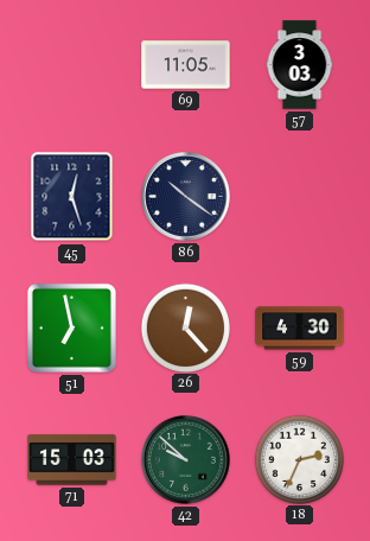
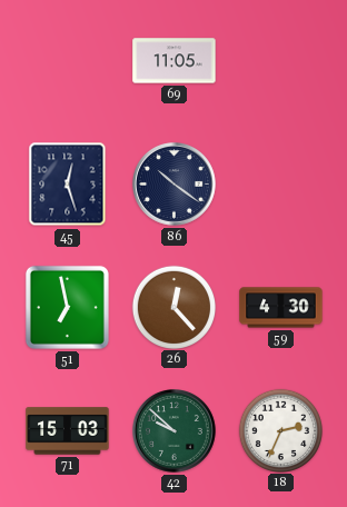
57: 3:03 -> none (300, 65)
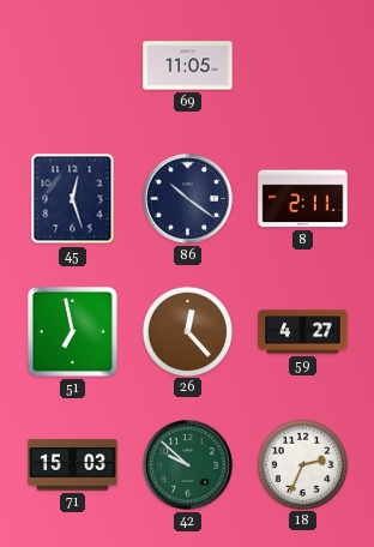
8: none -> 2:11 (303, 199)
59: 4:30 -> 4:27 (303, 332)
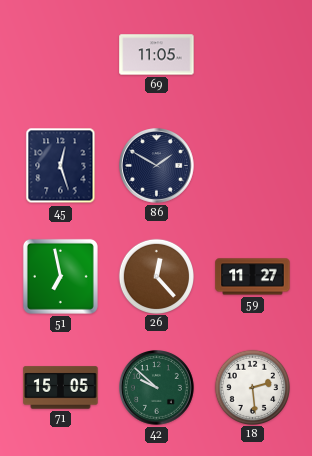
86: 10:21 -> 1:50 (157, 166)
8: 2:11 -> none (303, 199)
59: 4:27 -> 11:27 (253, 277)
71: 15:03 -> 15:05 (61, 388)
18: 2:34 -> 2:29 (252, 387)
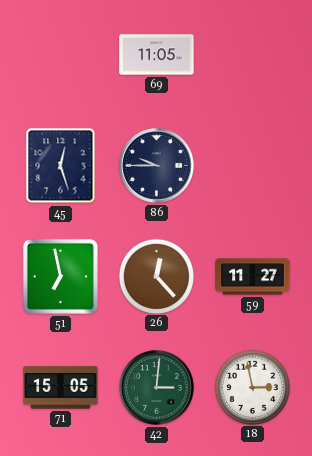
86: 1:50 -> 9:45 (157, 166)
42: 9:52 -> 3:01 (157, 388)
18: 2:29 -> 2:58 (252, 387)
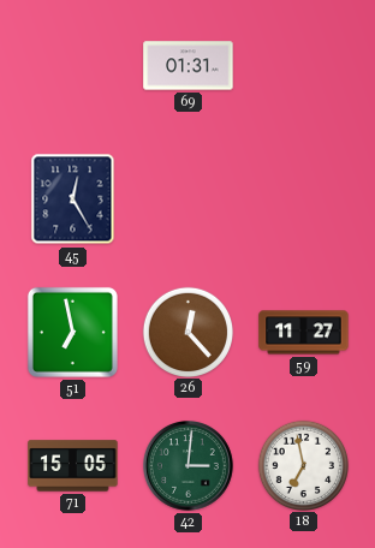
69: 11:05 -> 01:31 (189, 66)
45: 12:27 -> 12:25 (73, 199)
86: 9:45 -> none (157, 166)
18: 2:58 -> 6:58 (303, 465)
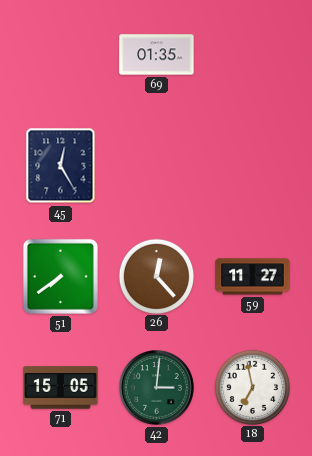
69: 01:31 -> 01:35 (157, 55)
51: 6:58 -> 7:39 (60, 276)
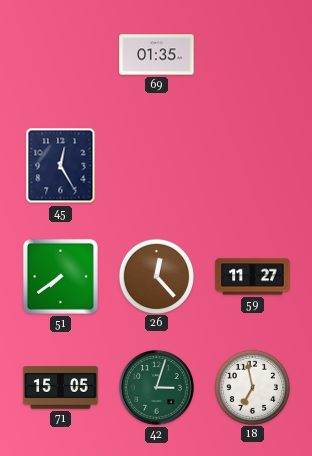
42: 3:01 -> 3:03 (157, 388)
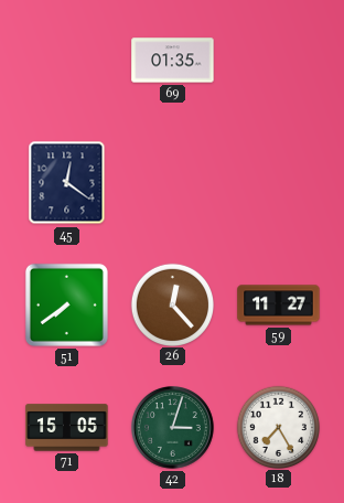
45: 12:25 -> 12:21 (67, 183)
18: 6:58 -> 7:25 (278, 427)
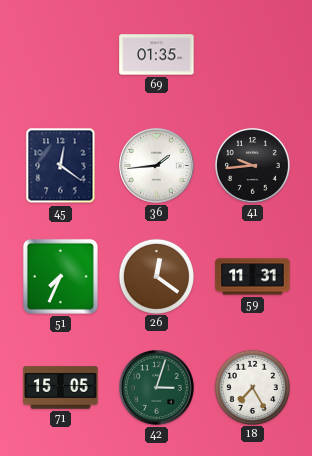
36: none -> 1:44 (157, 166)
41: none -> 9:44 (253, 166)
51: 7:39 -> 7:34 (60, 276)
26: 12:23 -> 12:21 (156, 276)
59: 11:27 -> 11:31 (253, 277)
